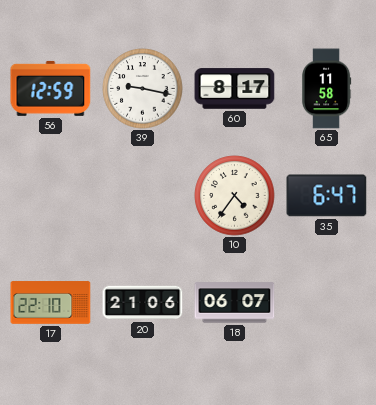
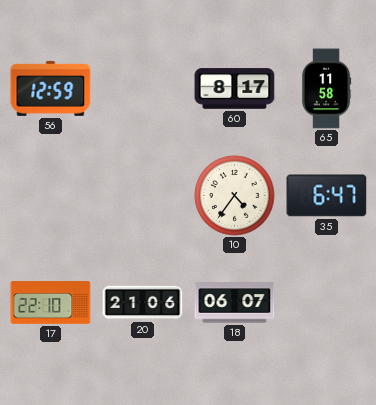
39: 9:17 -> none (143, 89)
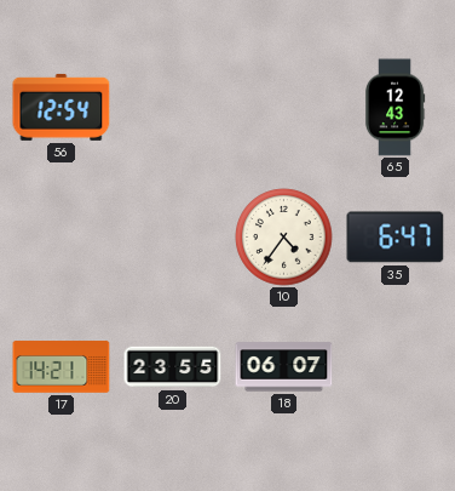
56: 12:59 -> 12:54 (62, 107)
60: 8:17 -> none (235, 89)
65: 11:58 -> 12:43 (394, 108)
17: 22:10 -> 14:21 (62, 367)
20: 21:06 -> 23:55 (173, 367)
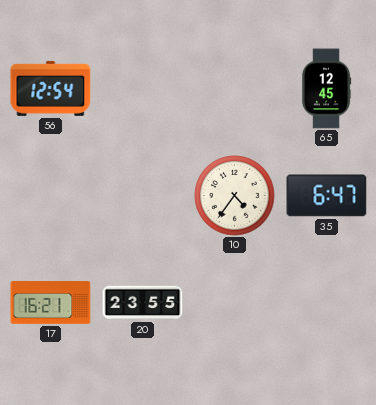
65: 12:43 -> 12:45 (326, 89)
17: 14:21 -> 16:21 (51, 303)
18: 06:07 -> none (284, 367)
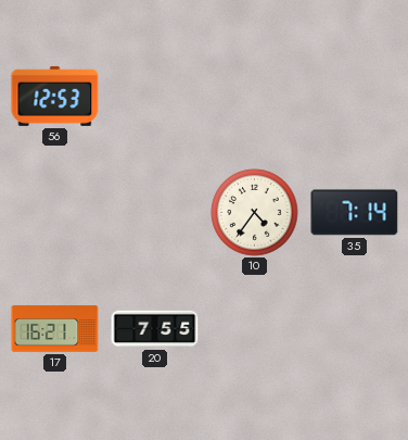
56: 12:54 -> 12:53 (55, 96)
65: 12:45 -> none (326, 89)
35: 6:47 -> 7:14 (355, 213)
20: 23:55 -> 7:55 (155, 329)
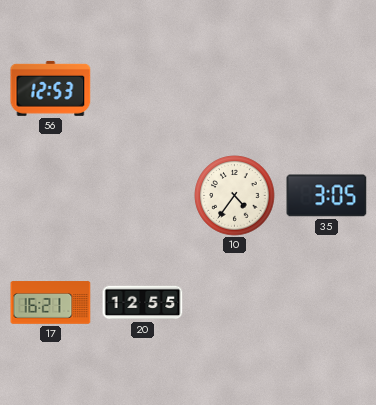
35: 7:14 -> 3:05 (327, 196)
20: 7:55 -> 12:55 (143, 303)
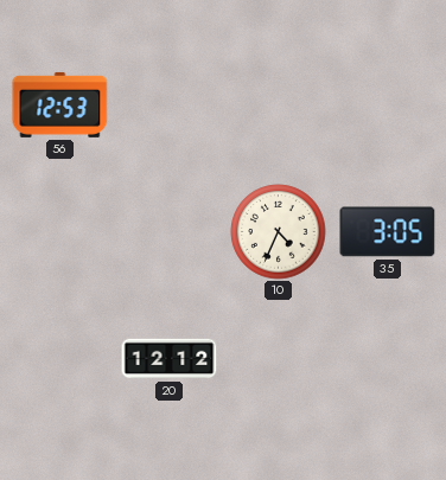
10: 4:36 -> 4:34 (279, 232)
17: 16:21 -> none (51, 303)
20: 12:55 -> 12:12 (170, 359)
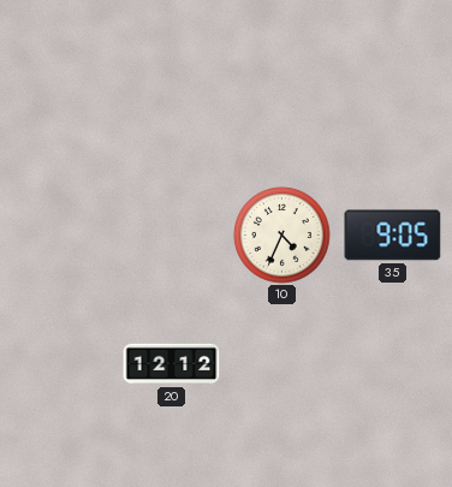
56: 12:53 -> none (60, 104)
35: 3:05 -> 9:05 (393, 236)
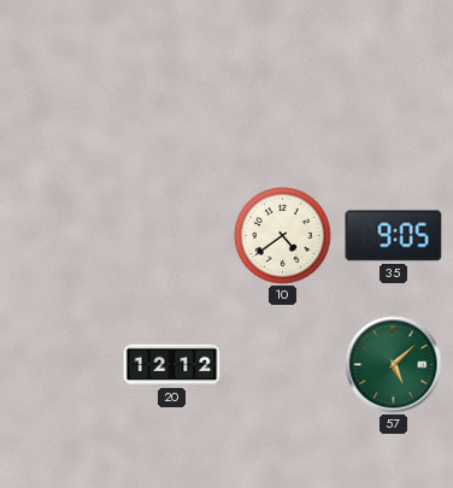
10: 4:34 -> 4:39 (283, 236)
57: none -> 5:08 (394, 365)
